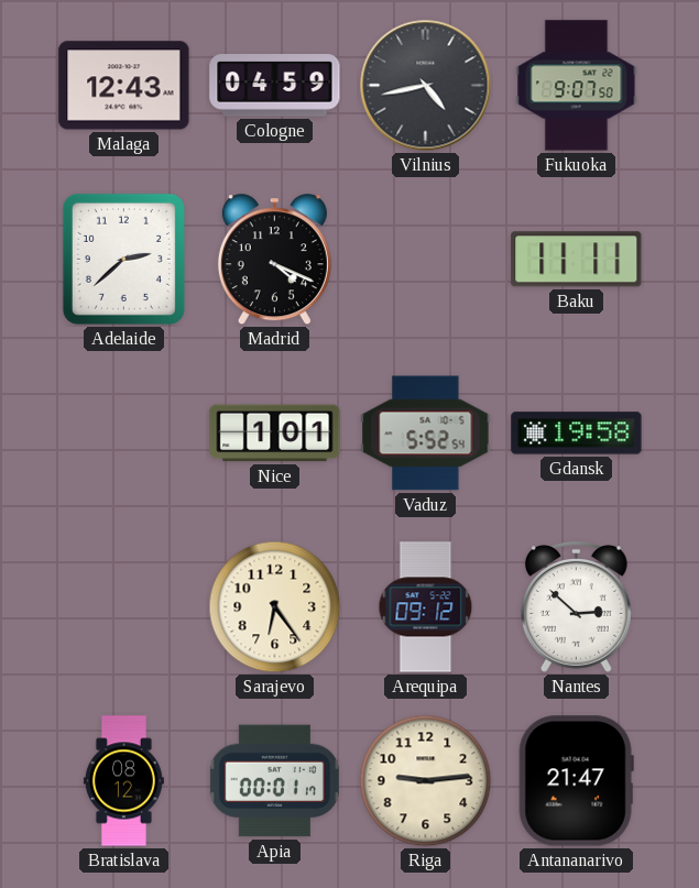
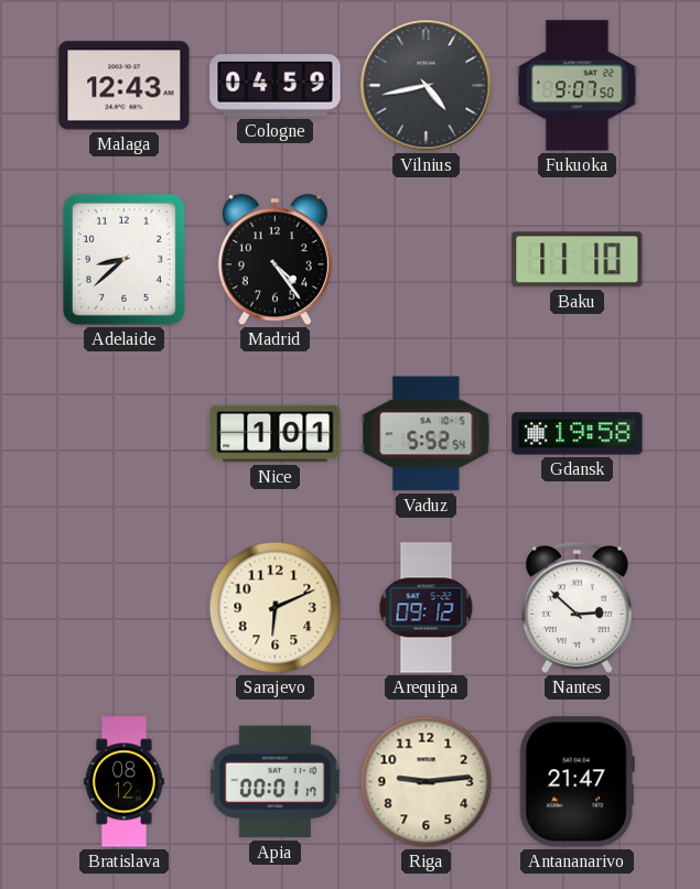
Adelaide: 2:38 -> 8:38 (123, 259)
Madrid: 4:19 -> 4:24 (274, 260)
Baku: 11:11 -> 11:10 (578, 260)
Sarajevo: 6:24 -> 6:11 (276, 608)
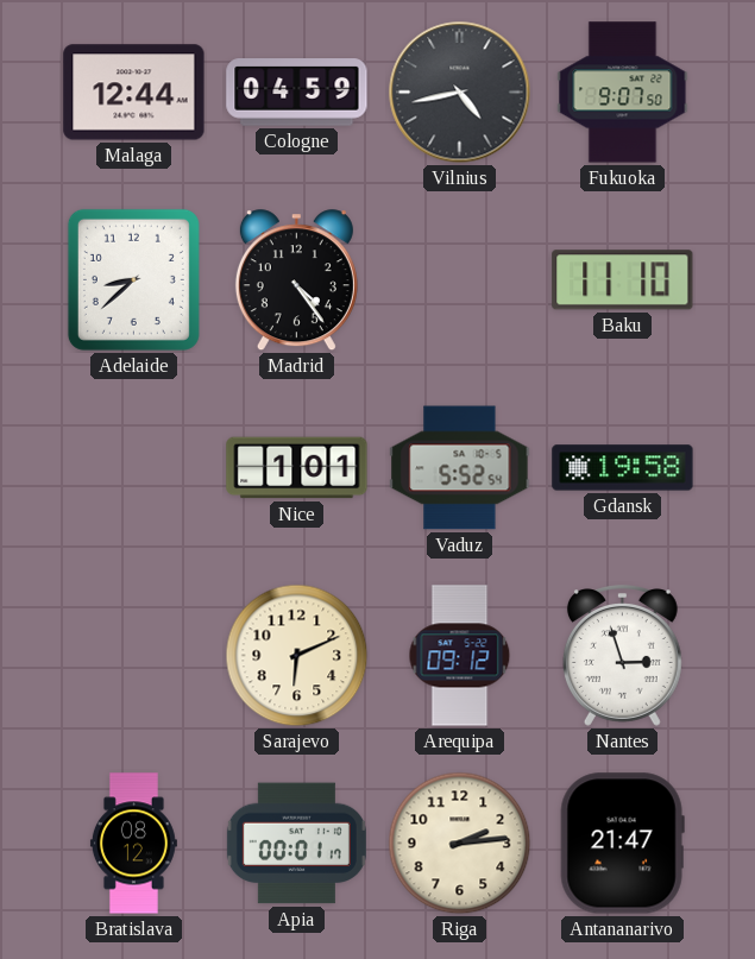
Malaga: 12:43 -> 12:44 (134, 93)
Nantes: 2:52 -> 2:57 (622, 656)
Riga: 9:14 -> 2:14 (460, 844)
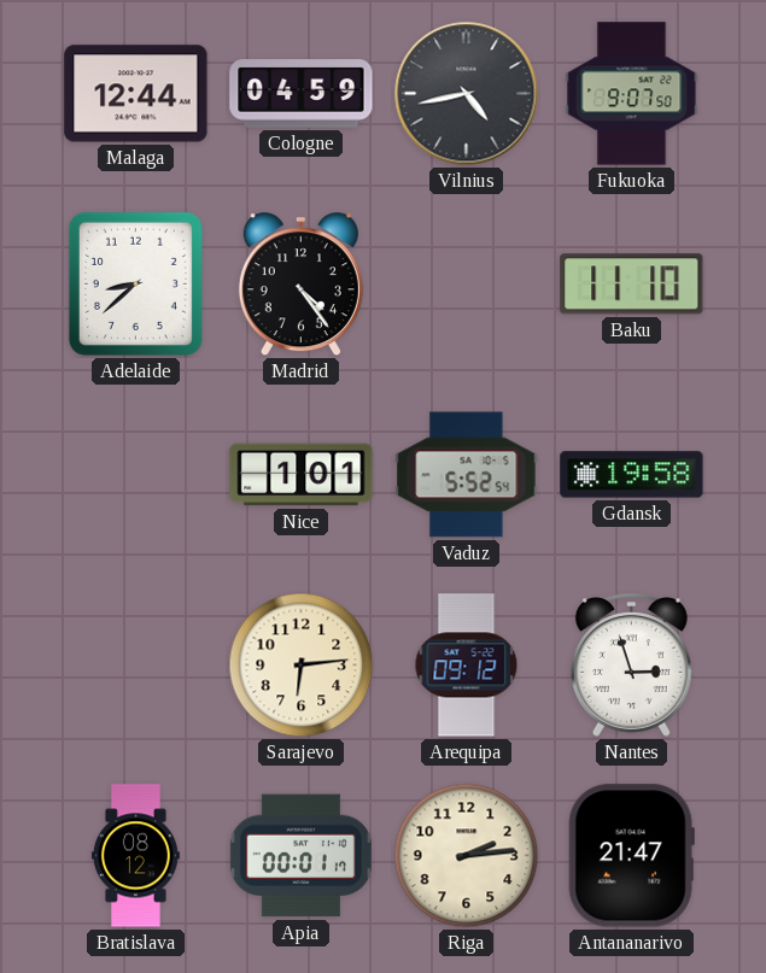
Sarajevo: 6:11 -> 6:14 (302, 666)
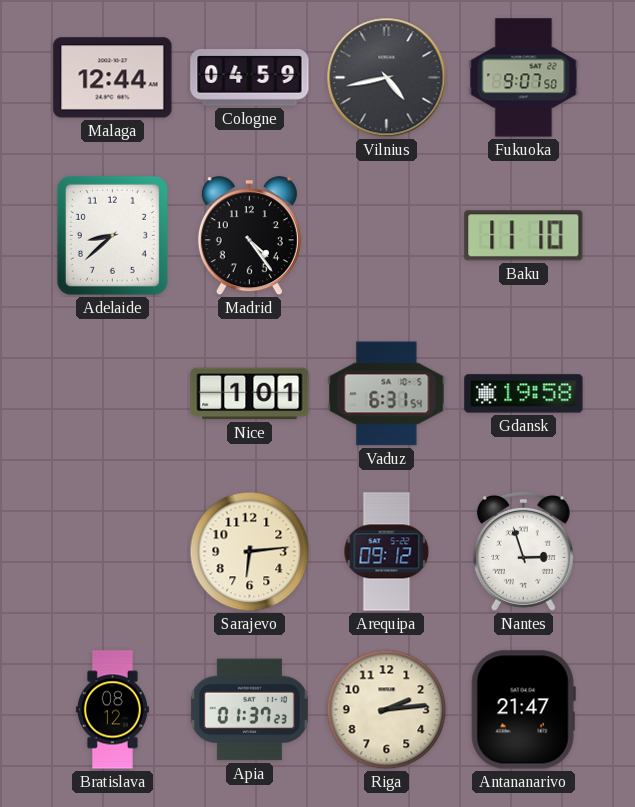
Vaduz: 5:52 -> 6:31 (387, 394)
Apia: 00:01 -> 01:37 (249, 710)
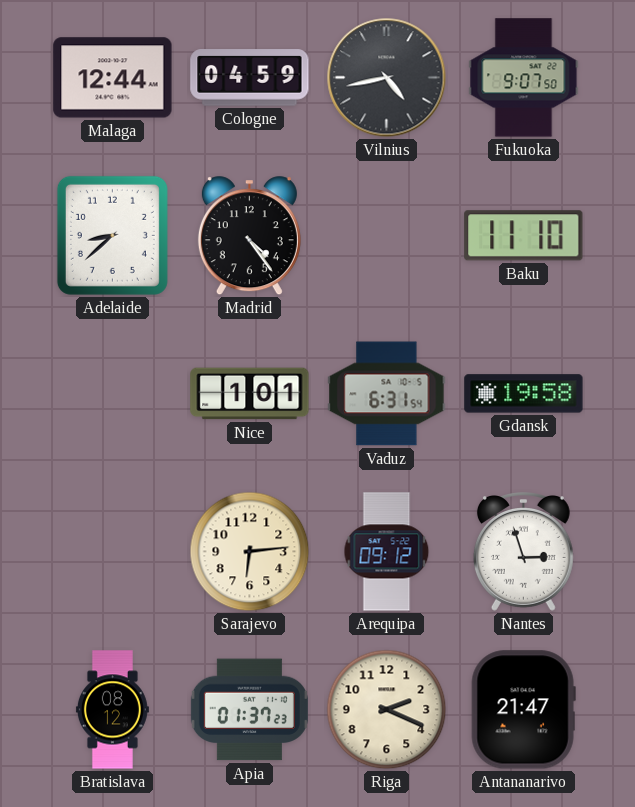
Riga: 2:14 -> 2:19 (387, 710)
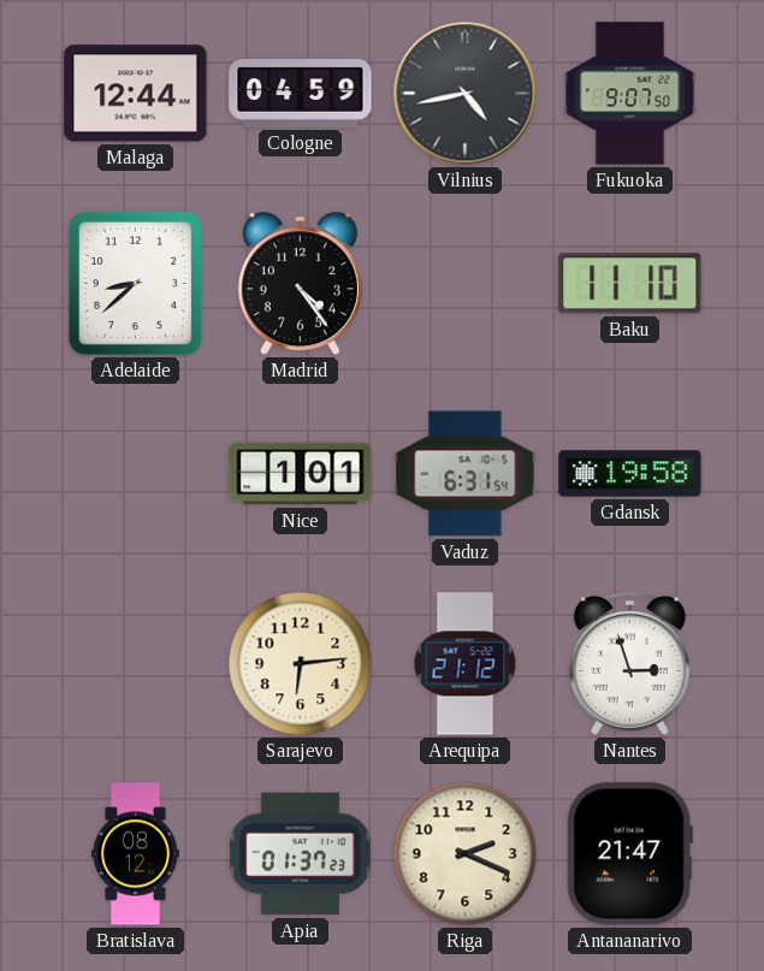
Arequipa: 09:12 -> 21:12 (466, 664)
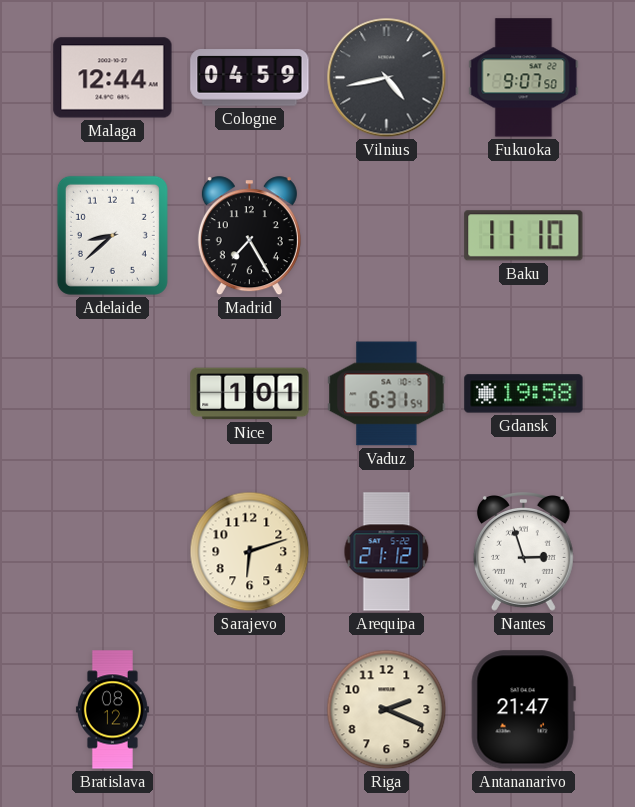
Madrid: 4:24 -> 7:25 (249, 236)
Sarajevo: 6:14 -> 6:12 (250, 552)
Apia: 01:37 -> none (300, 854)
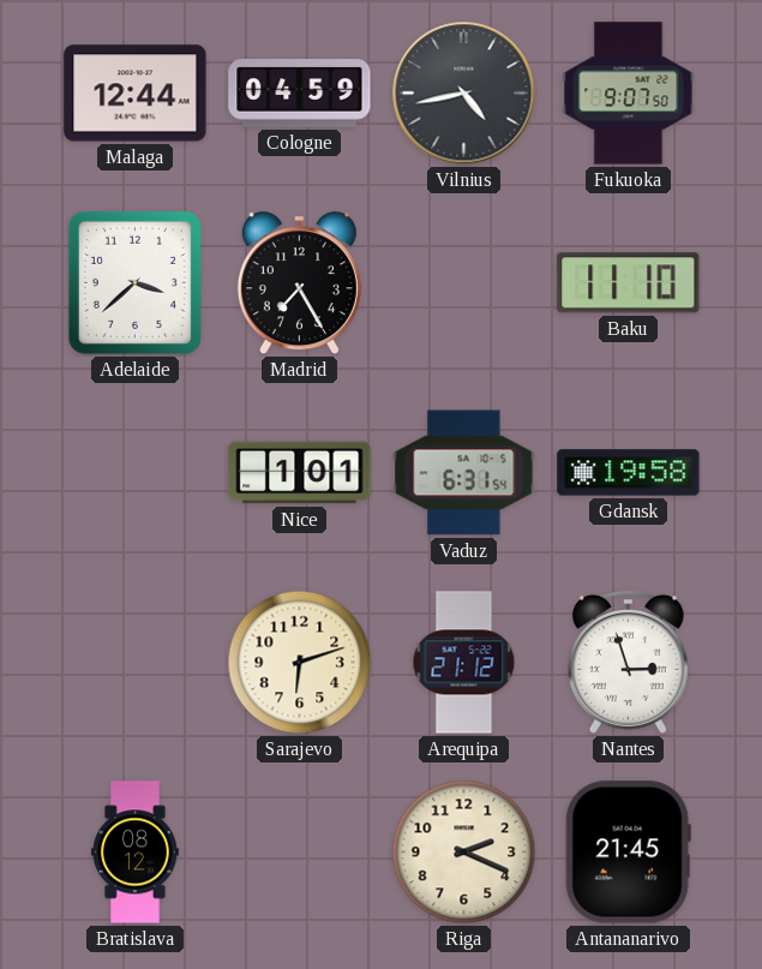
Adelaide: 8:38 -> 3:38 (134, 282)
Antananarivo: 21:47 -> 21:45 (628, 853)
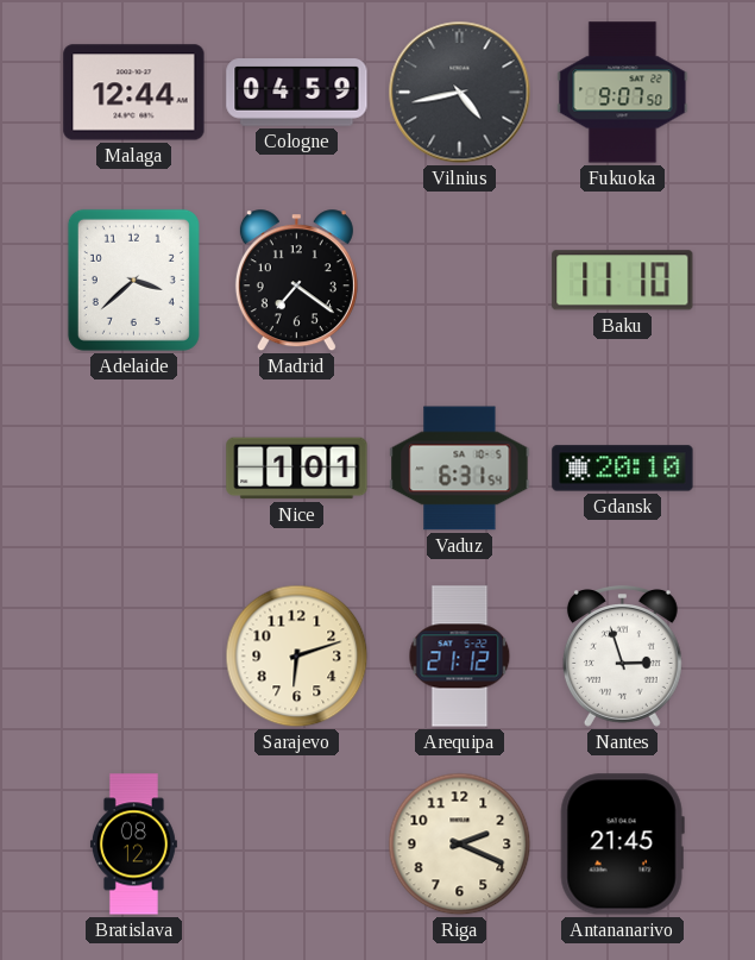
Madrid: 7:25 -> 7:21 (296, 281)
Gdansk: 19:58 -> 20:10 (623, 469)
